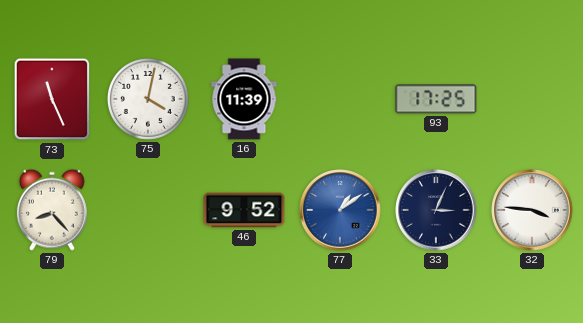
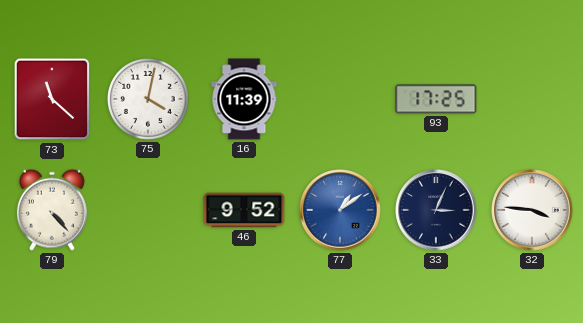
73: 11:26 -> 11:22 (52, 99)
79: 8:23 -> 4:23 (52, 210)
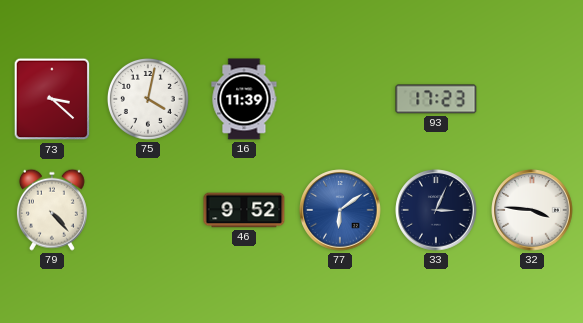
73: 11:22 -> 3:22 (52, 99)
93: 17:25 -> 17:23 (436, 99)
77: 1:09 -> 6:09 (340, 210)
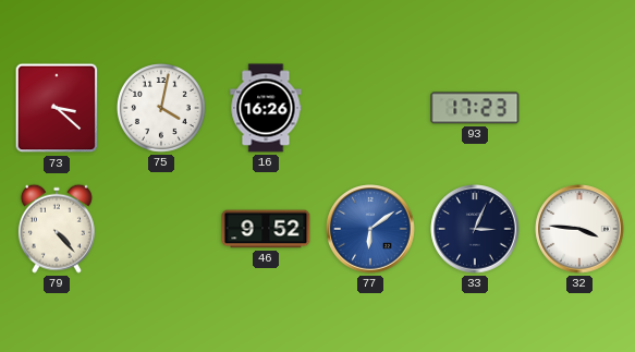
16: 11:39 -> 16:26 (266, 108)
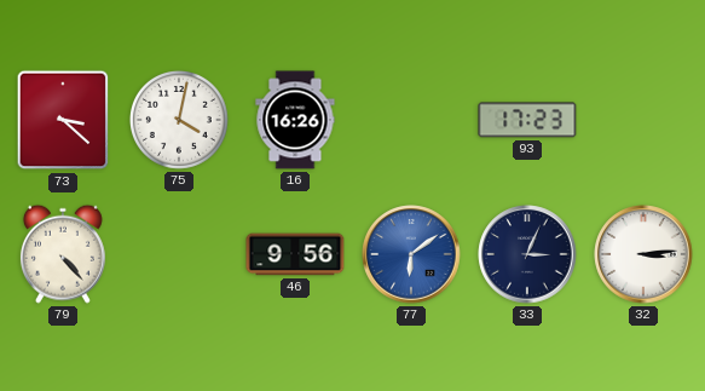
46: 9:52 -> 9:56 (295, 254)
32: 3:46 -> 3:14 (643, 254)
